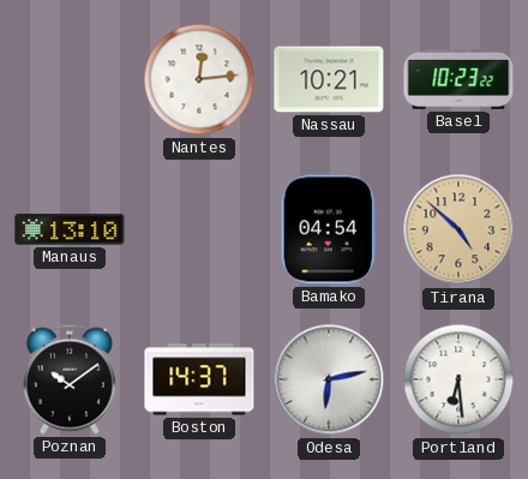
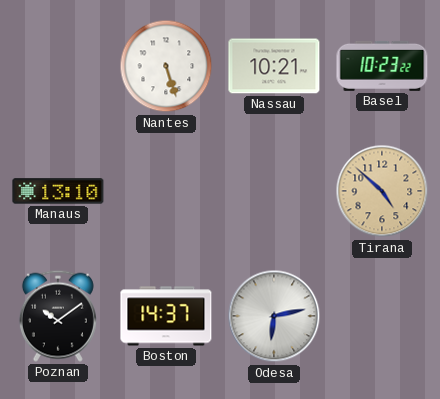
Nantes: 12:14 -> 5:27 (166, 66)
Bamako: 04:54 -> none (329, 229)
Portland: 6:29 -> none (458, 379)
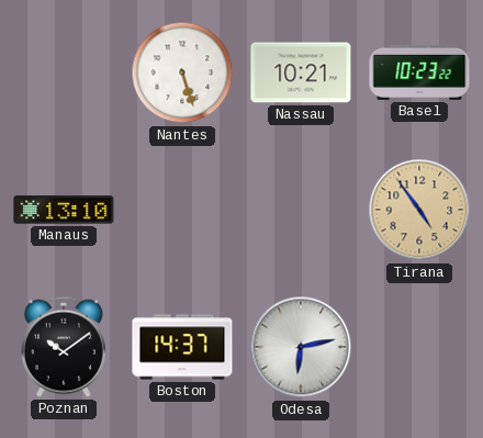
Tirana: 4:52 -> 4:54 (419, 210)
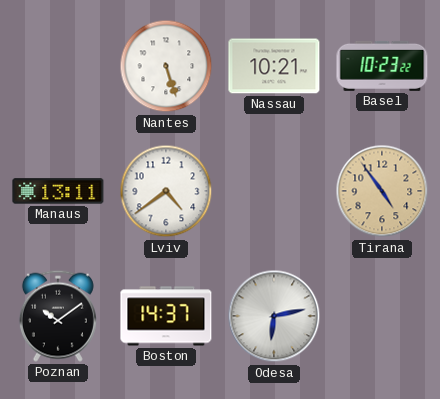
Manaus: 13:10 -> 13:11 (58, 191)
Lviv: none -> 4:39 (166, 191)
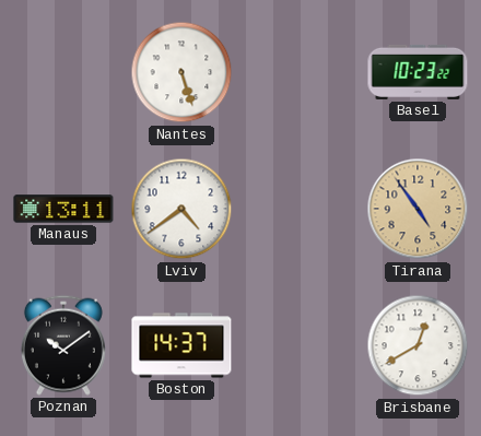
Nassau: 10:21 -> none (274, 66)
Odesa: 6:13 -> none (274, 316)
Brisbane: none -> 12:40 (418, 345)
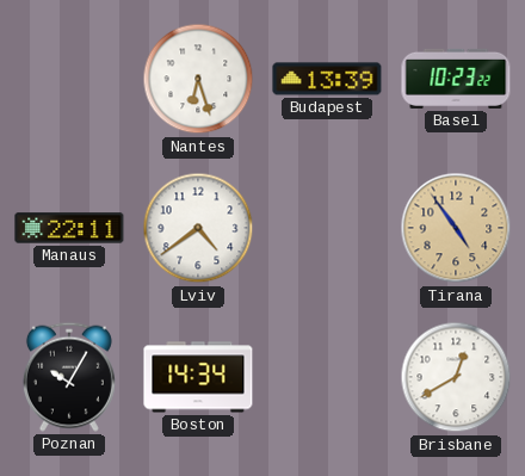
Nantes: 5:27 -> 6:27 (198, 79)
Budapest: none -> 13:39 (327, 79)
Manaus: 13:11 -> 22:11 (69, 228)
Poznan: 10:09 -> 10:05 (69, 377)
Boston: 14:37 -> 14:34 (198, 377)
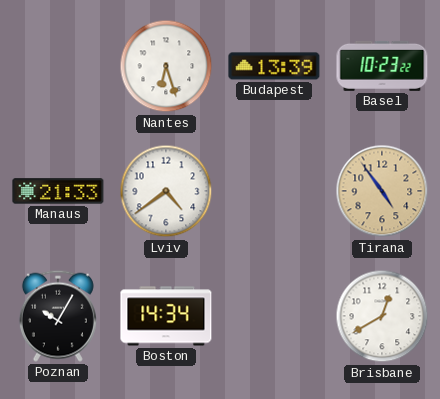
Manaus: 22:11 -> 21:33 (58, 191)
